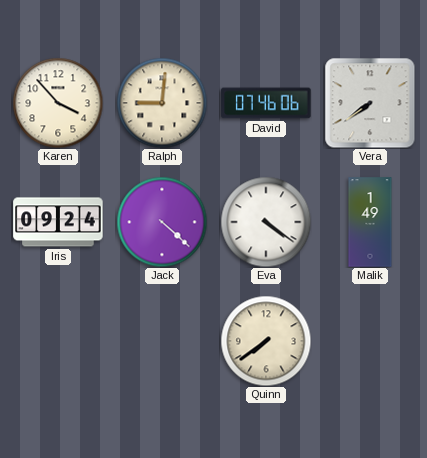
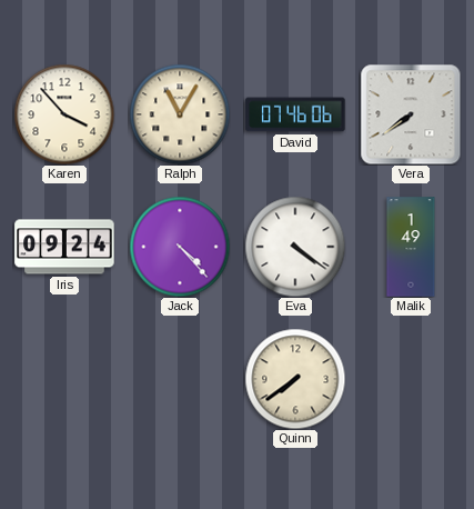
Ralph: 9:01 -> 11:05 (180, 114)
Jack: 4:22 -> 4:23 (180, 247)
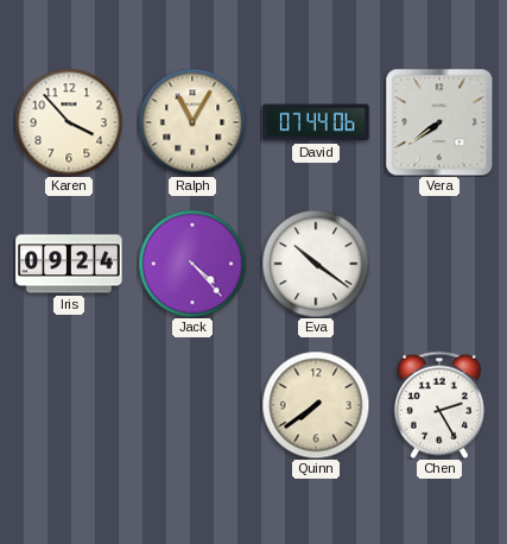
David: 07:46 -> 07:44 (316, 122)
Eva: 4:21 -> 10:21 (316, 264)
Malik: 1:49 -> none (411, 247)
Chen: none -> 2:25 (439, 405)
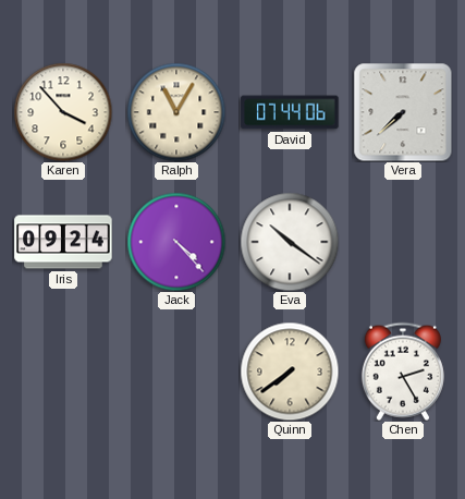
Vera: 7:39 -> 7:38 (403, 112)
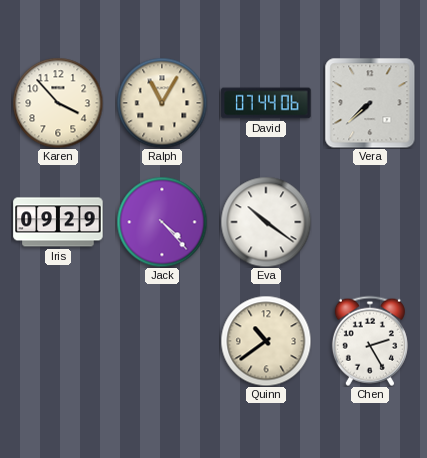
Iris: 09:24 -> 09:29 (58, 222)
Quinn: 7:39 -> 10:39 (266, 341)
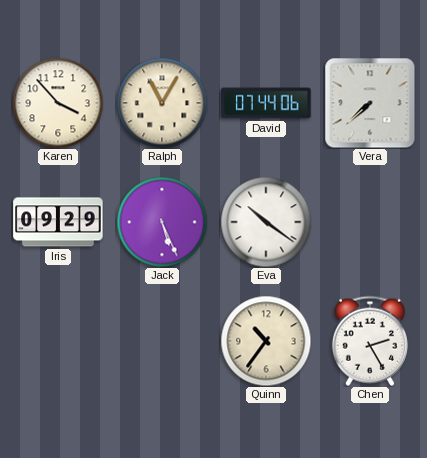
Jack: 4:23 -> 5:26 (162, 222)
Quinn: 10:39 -> 10:36 (266, 341)
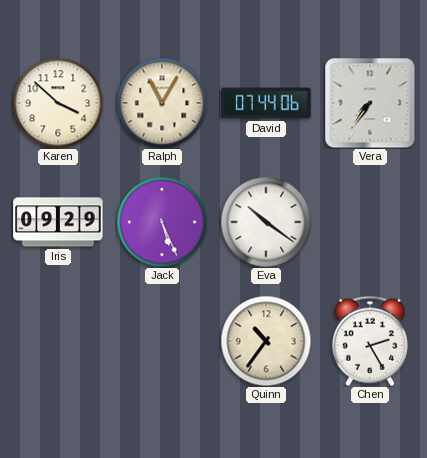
Karen: 3:53 -> 3:52 (58, 103)
Vera: 7:38 -> 7:36 (370, 103)
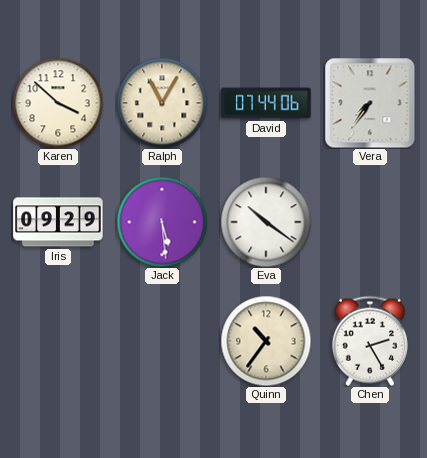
Jack: 5:26 -> 5:29 (162, 222)
